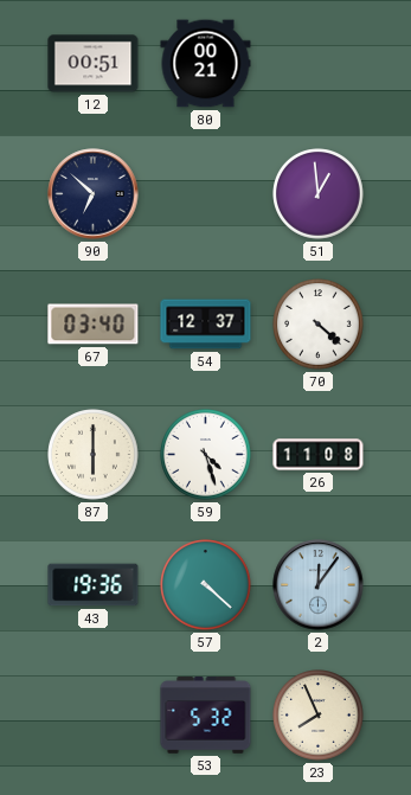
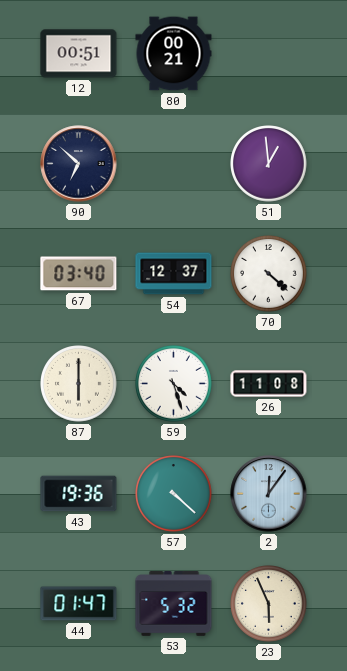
44: none -> 01:47 (79, 604)
23: 7:56 -> 5:56 (269, 604)
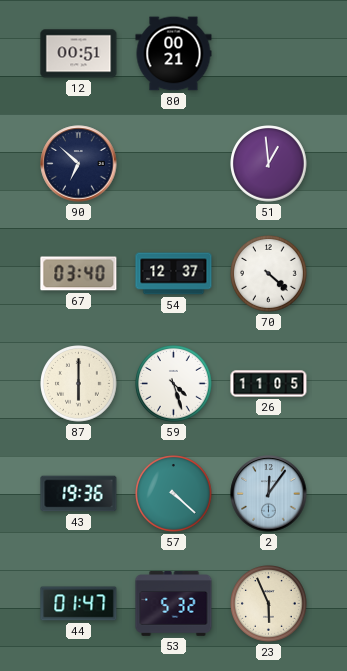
26: 11:08 -> 11:05 (269, 384)
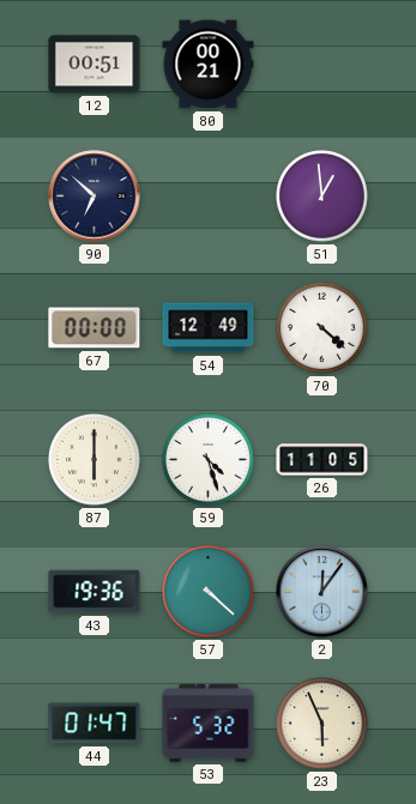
67: 03:40 -> 00:00 (95, 328)
54: 12:37 -> 12:49 (209, 328)
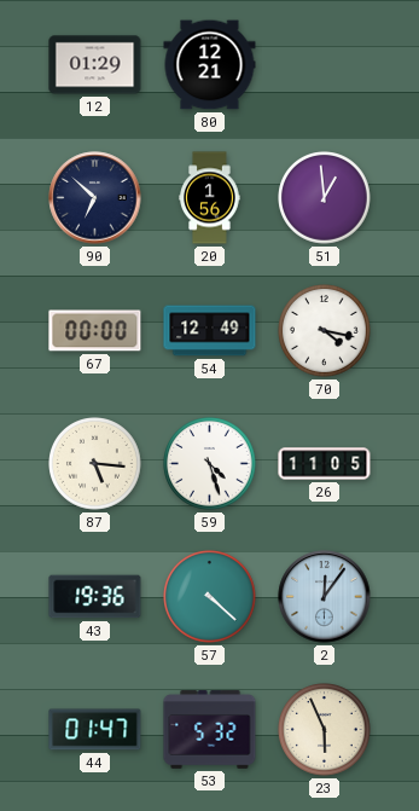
12: 00:51 -> 01:29 (95, 65)
80: 00:21 -> 12:21 (210, 65)
20: none -> 1:56 (210, 198)
70: 4:22 -> 4:17 (325, 331)
87: 6:00 -> 5:16 (95, 464)
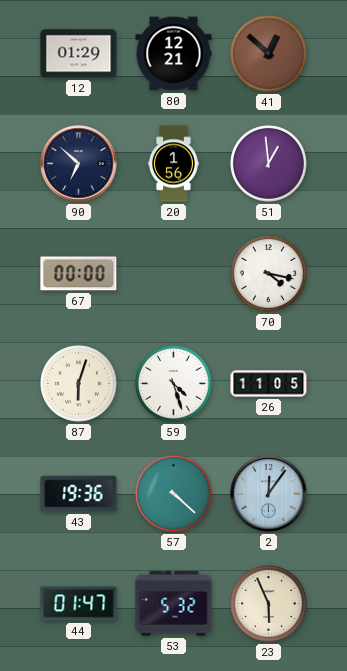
41: none -> 12:52 (269, 54)
54: 12:49 -> none (210, 331)
87: 5:16 -> 6:03 (79, 384)
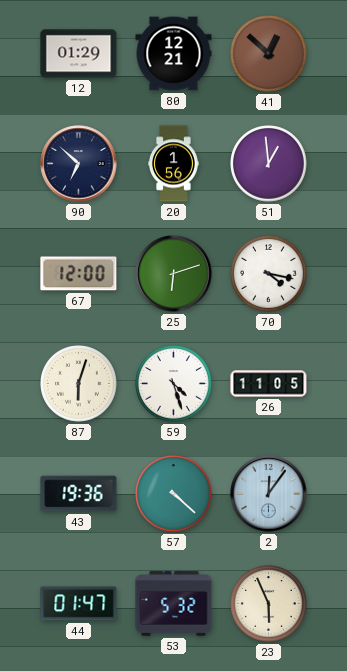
67: 00:00 -> 12:00 (79, 274)
25: none -> 6:12 (174, 274)
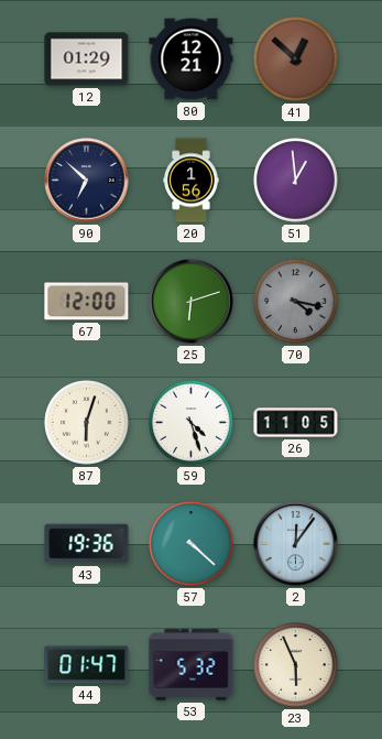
70 dial: white -> grey (296, 302)
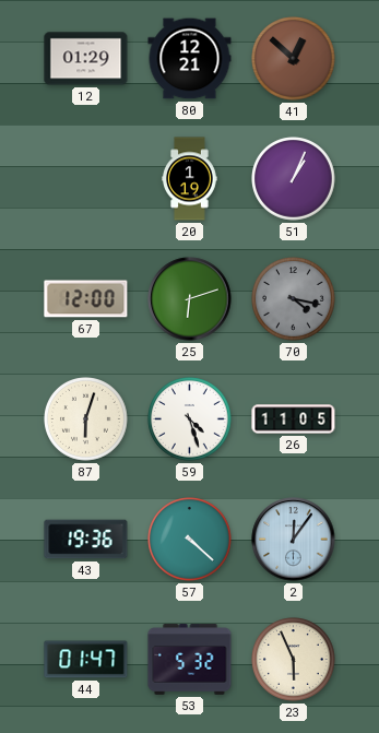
90: 6:52 -> none (87, 181)
20: 1:56 -> 1:19 (190, 179)
51: 12:59 -> 1:04 (294, 179)
